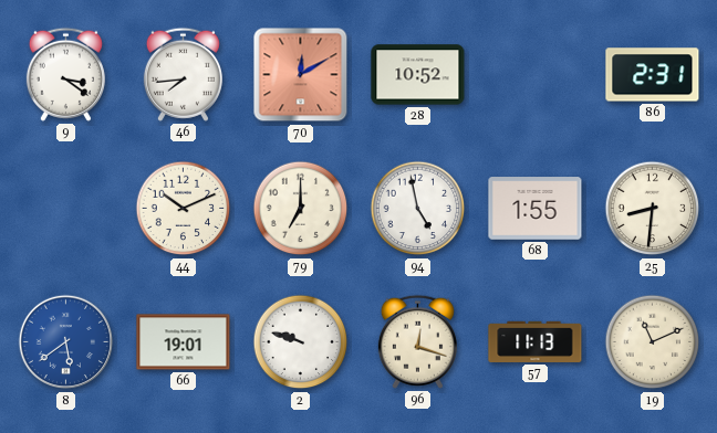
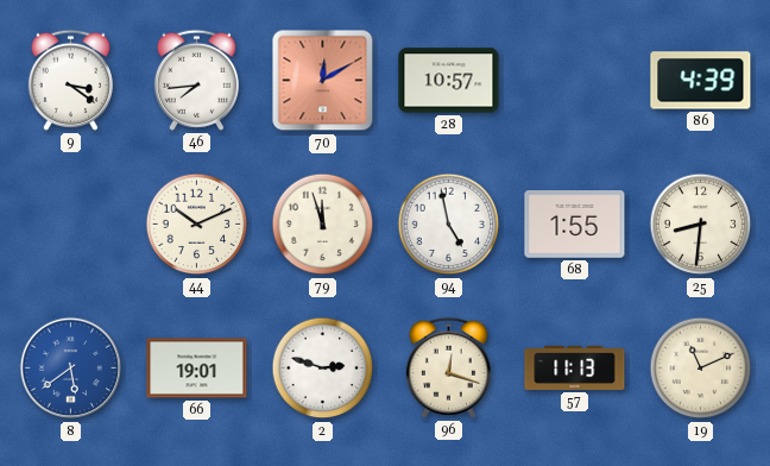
28: 10:52 -> 10:57 (449, 81)
86: 2:31 -> 4:39 (701, 81)
79: 7:00 -> 11:57 (323, 225)
2: 9:48 -> 2:48 (323, 369)
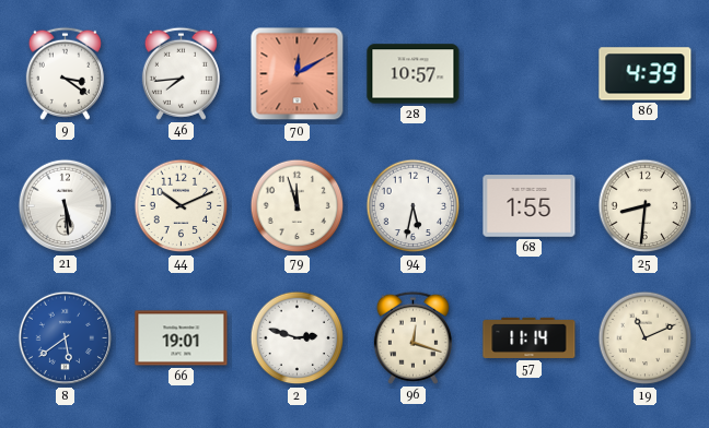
21: none -> 5:29 (66, 206)
94: 4:58 -> 5:32 (414, 206)
57: 11:13 -> 11:14 (530, 337)
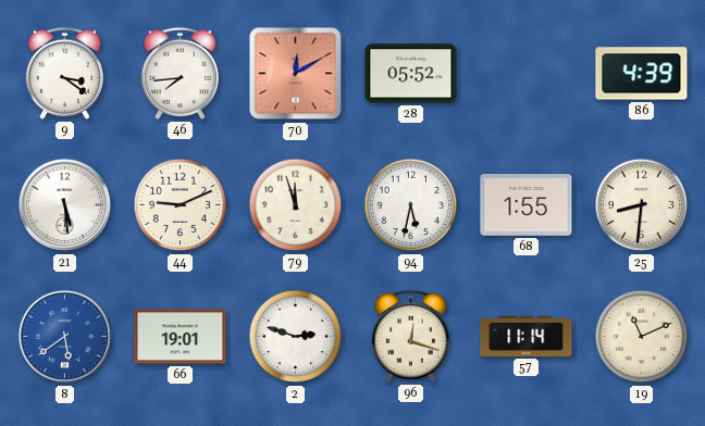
28: 10:57 -> 05:52 (411, 74)
44: 10:11 -> 9:11 (181, 205)
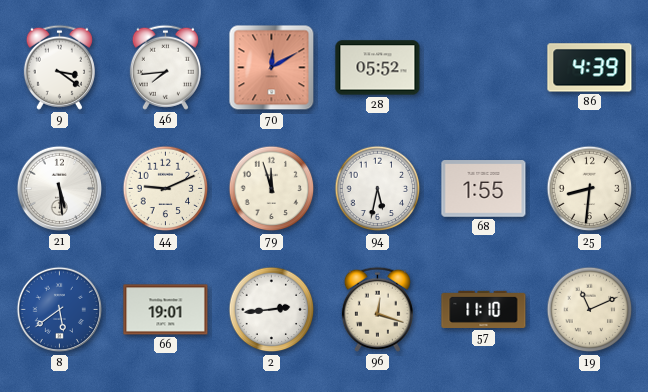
2: 2:48 -> 2:44 (272, 310)
57: 11:14 -> 11:10 (484, 309)
